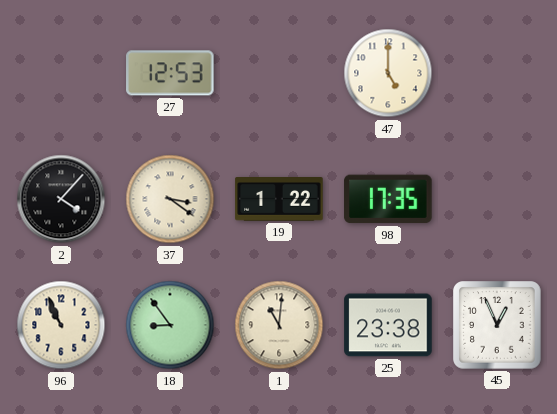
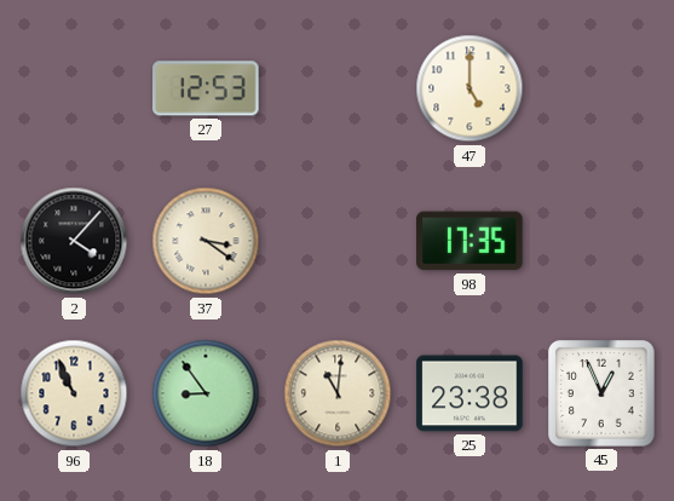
19: 1:22 -> none (279, 200)
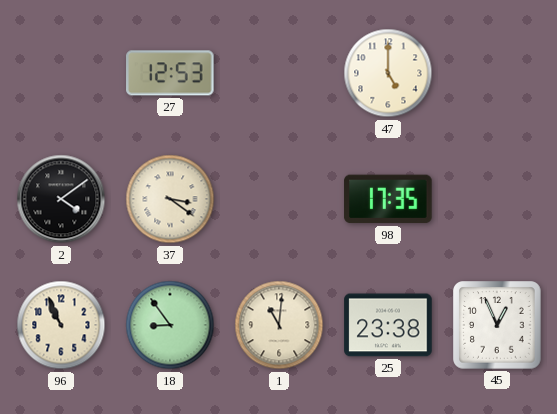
2: 4:07 -> 4:09 (61, 199)
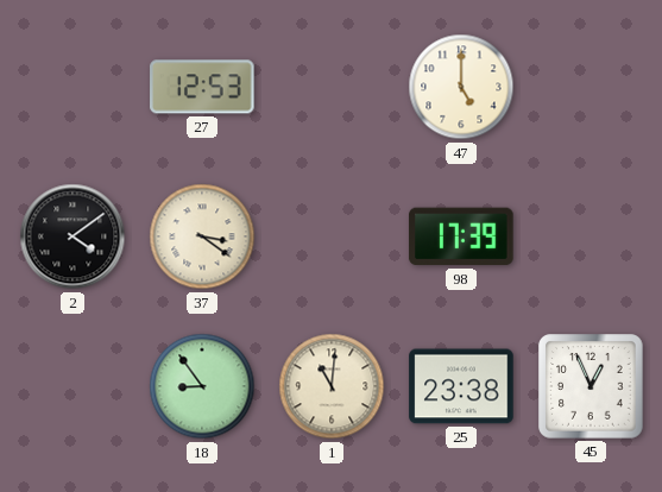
98: 17:35 -> 17:39 (461, 236)
96: 10:56 -> none (61, 325)
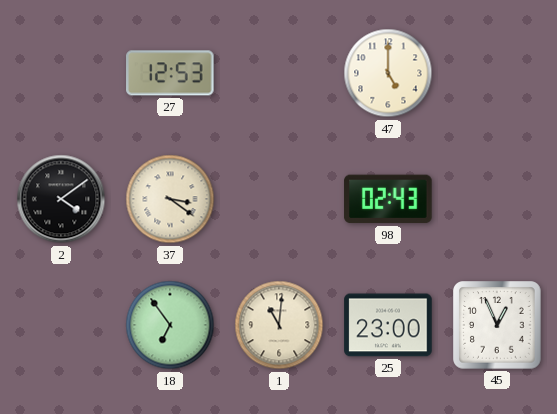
98: 17:39 -> 02:43 (388, 199)
18: 8:54 -> 6:54 (170, 325)
25: 23:38 -> 23:00 (388, 325)
